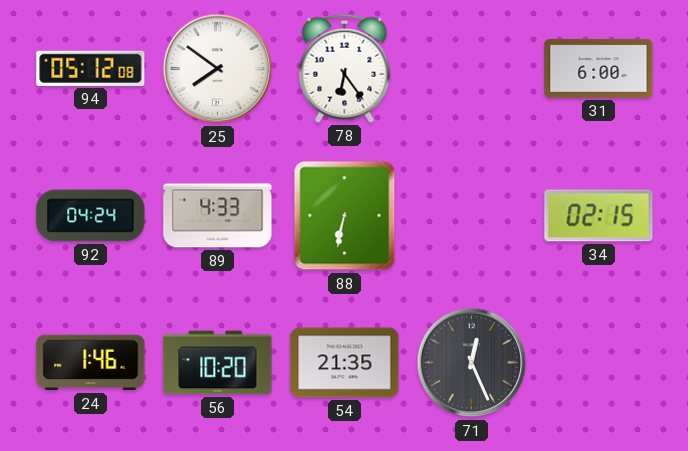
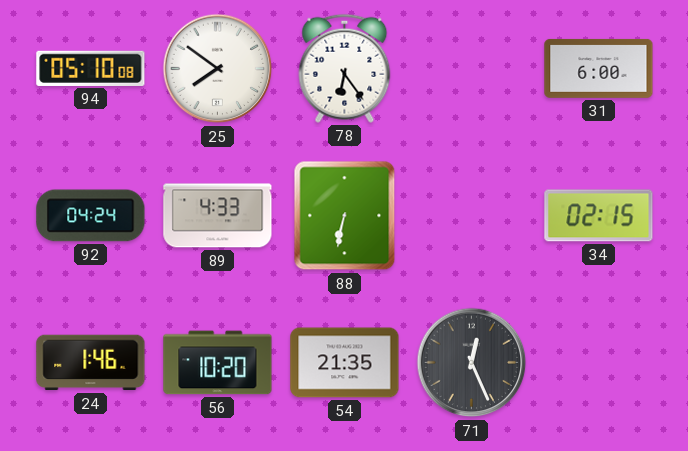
94: 05:12 -> 05:10 (91, 68)
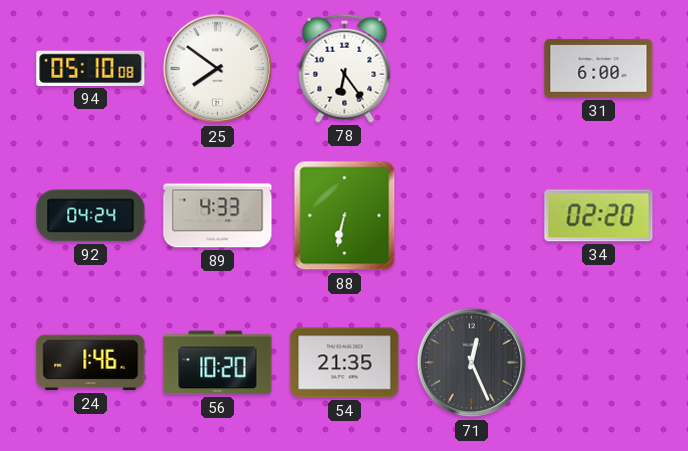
34: 02:15 -> 02:20 (599, 216)
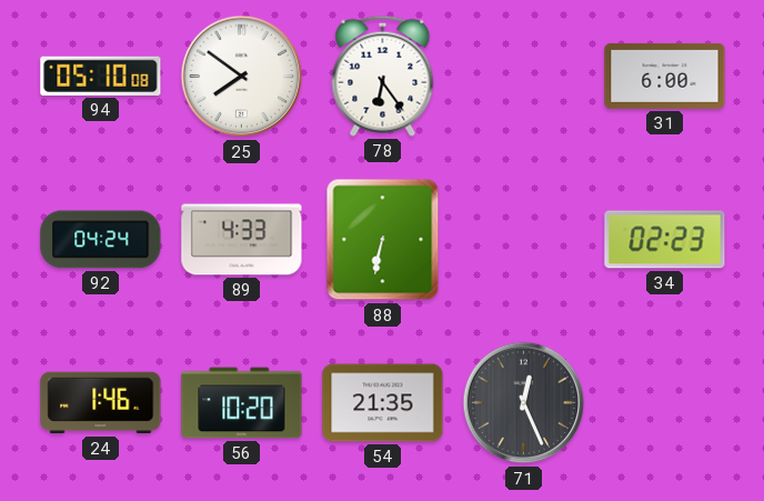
34: 02:20 -> 02:23 (665, 240)
